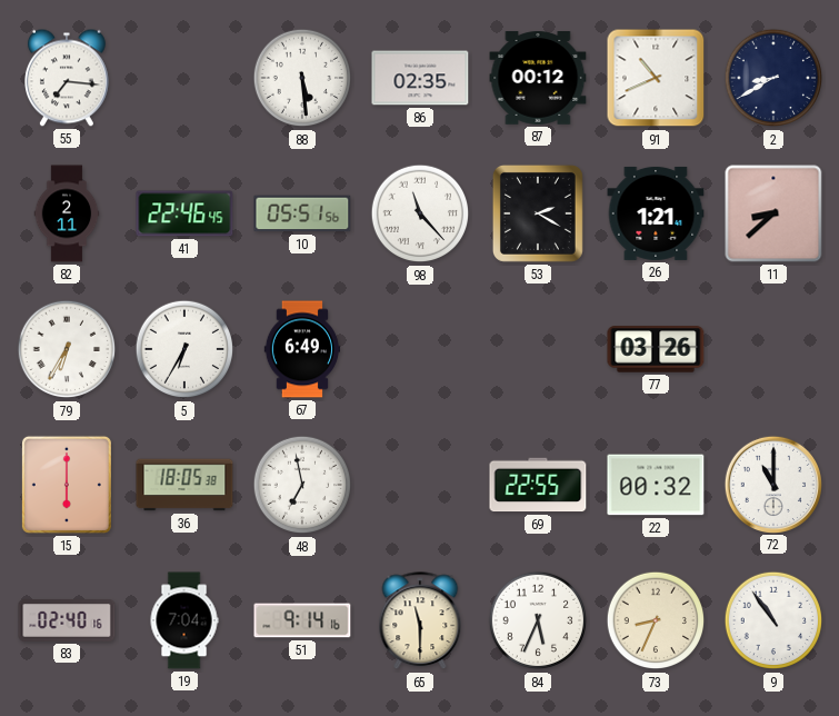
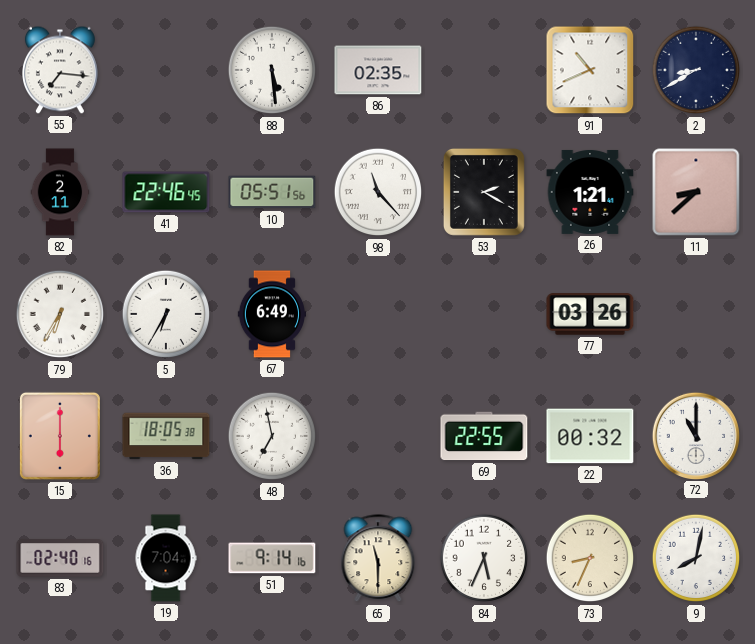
87: 00:12 -> none (538, 78)
9: 10:54 -> 8:02 (696, 558)
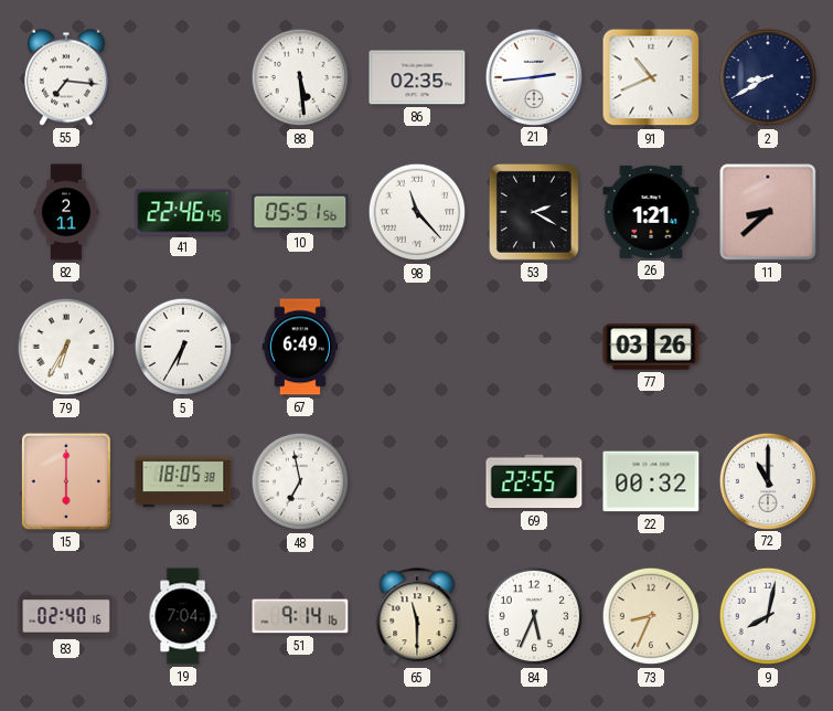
21: none -> 2:44 (533, 76)
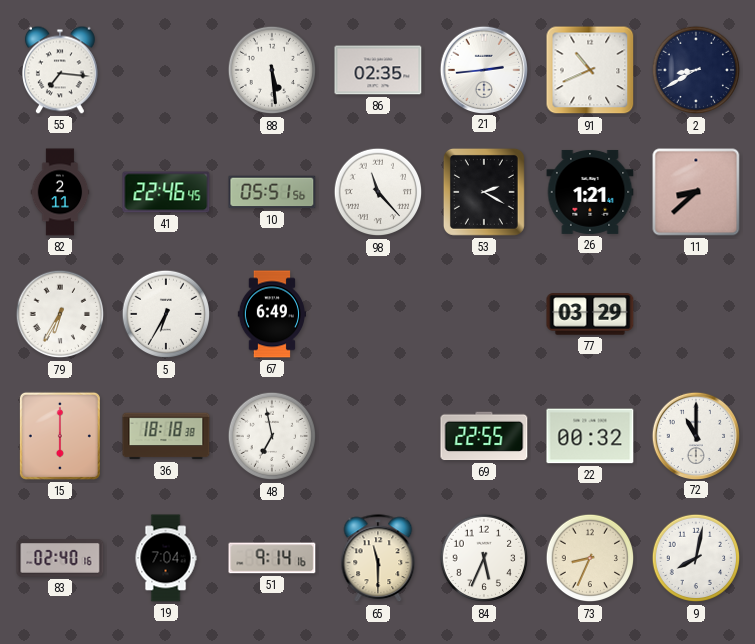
77: 03:26 -> 03:29 (590, 314)
36: 18:05 -> 18:18 (166, 436)
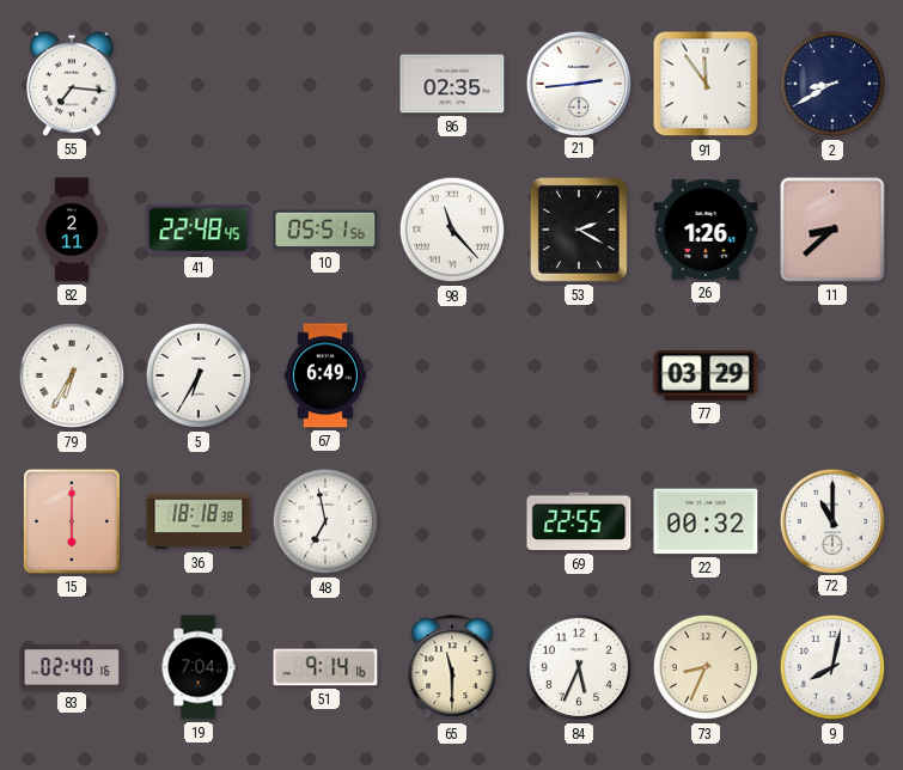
88: 5:29 -> none (272, 70)
91: 10:41 -> 11:54 (706, 84)
41: 22:46 -> 22:48 (199, 230)
26: 1:21 -> 1:26 (706, 230)
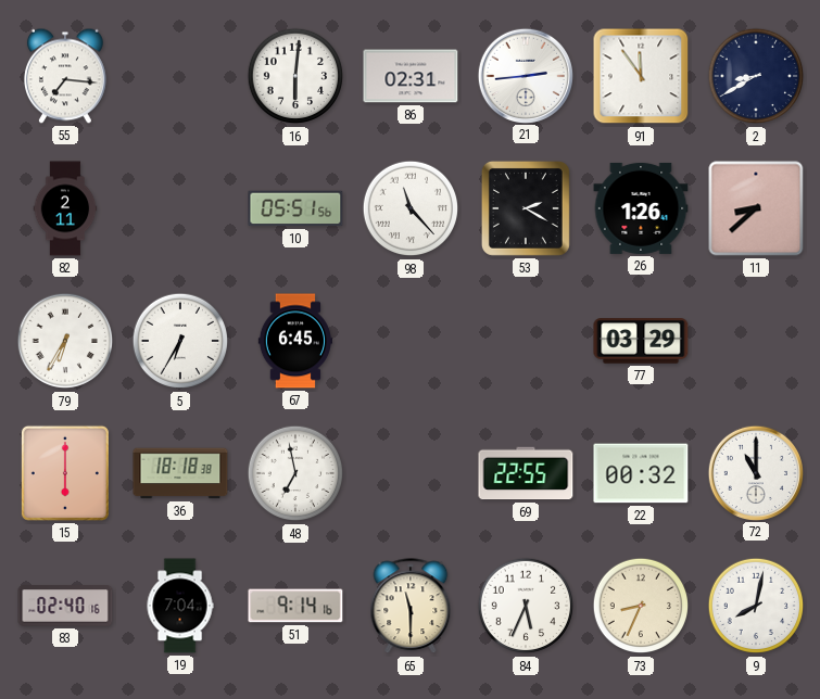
16: none -> 6:01 (295, 76)
86: 02:35 -> 02:31 (411, 76)
41: 22:48 -> none (199, 230)
67: 6:49 -> 6:45 (294, 341)
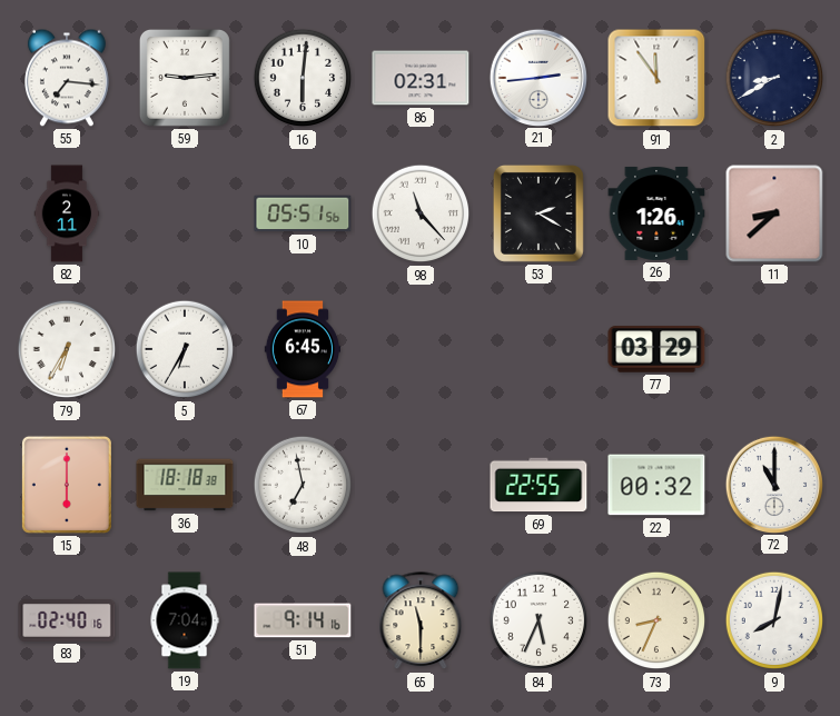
59: none -> 9:14 (185, 78)
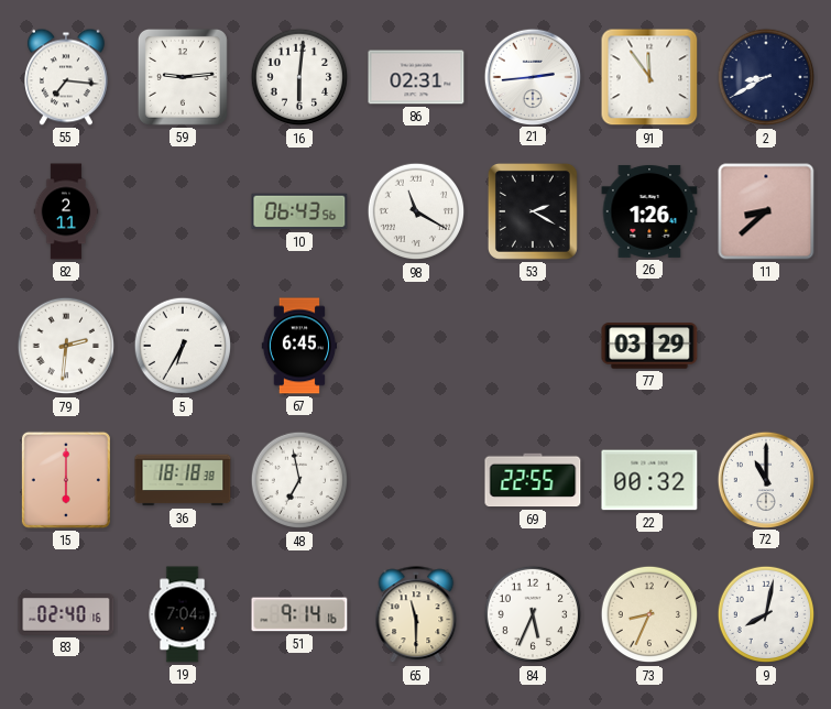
10: 05:51 -> 06:43 (299, 211)
98: 11:23 -> 11:20 (416, 211)
79: 6:35 -> 2:31 (66, 346)
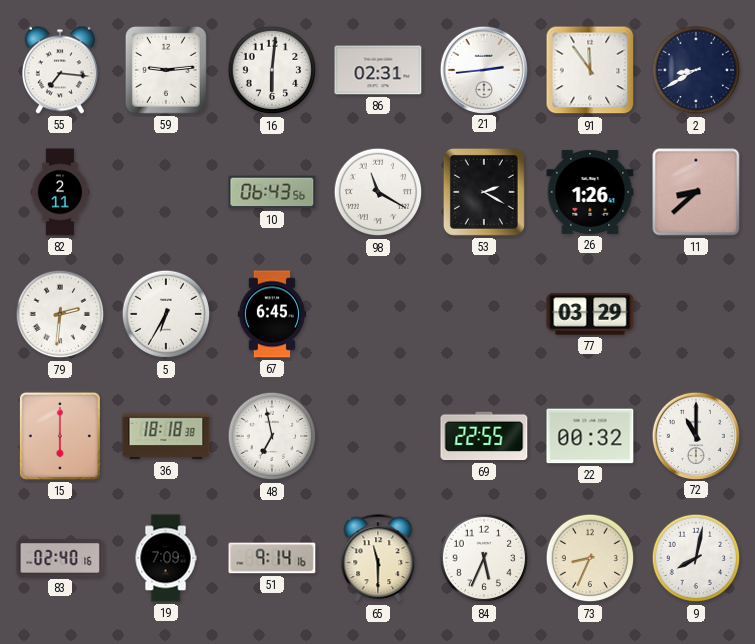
19: 7:04 -> 7:09 (166, 558)
